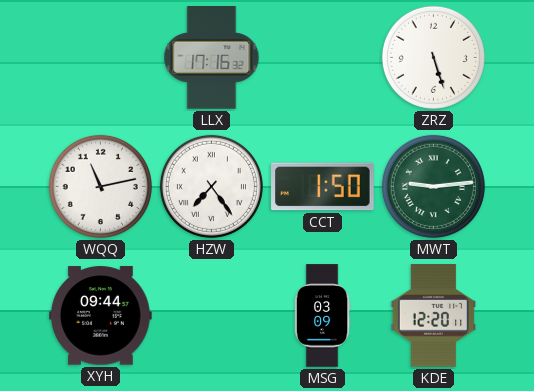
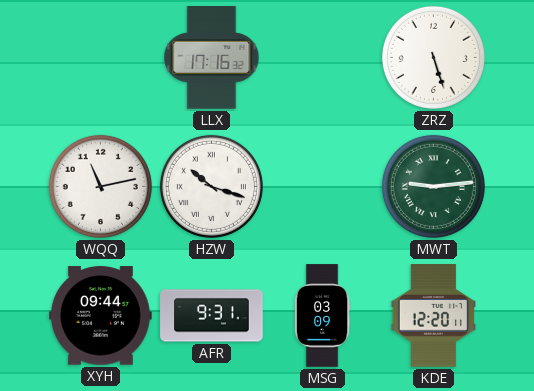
HZW: 7:24 -> 10:18 (211, 186)
CCT: 1:50 -> none (323, 187)
AFR: none -> 9:31 (212, 316)
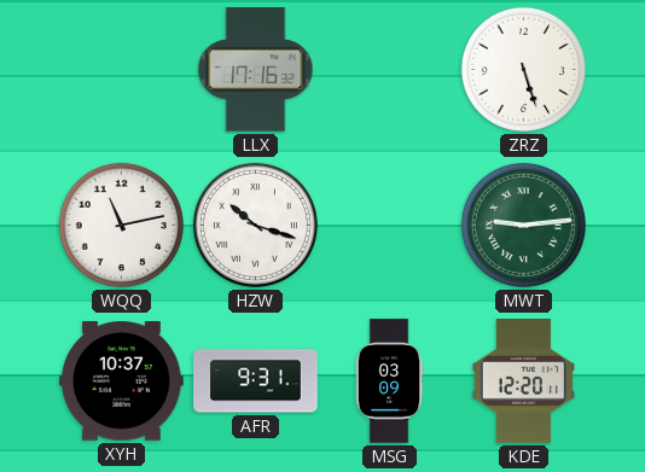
XYH: 09:44 -> 10:37 (122, 381)
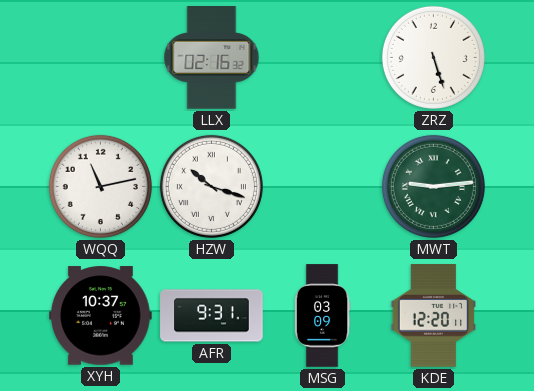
LLX: 17:16 -> 02:16 (212, 58)
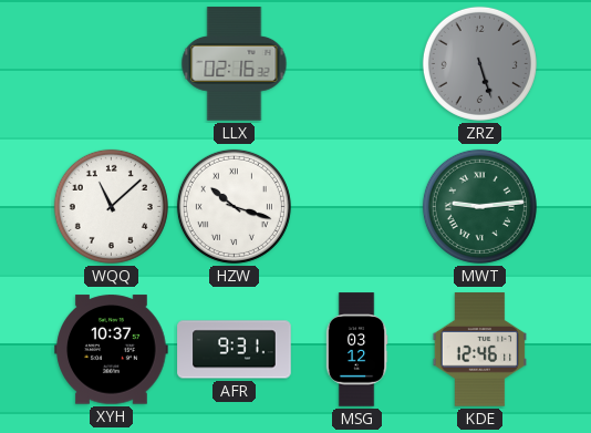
ZRZ dial: white -> grey (479, 63)
WQQ: 11:13 -> 11:08 (111, 206)
MSG: 03:09 -> 03:12 (356, 350)
KDE: 12:20 -> 12:46 (480, 350)
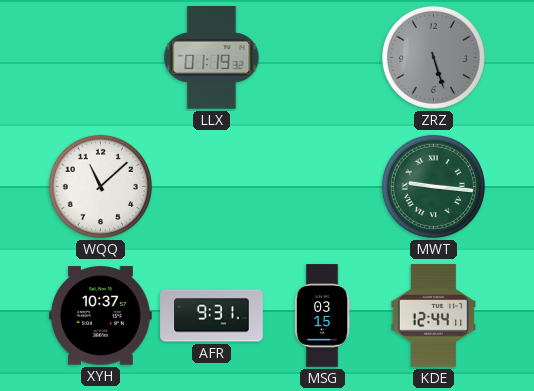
LLX: 02:16 -> 01:19 (212, 58)
HZW: 10:18 -> none (234, 206)
MWT: 9:14 -> 9:16 (433, 186)
MSG: 03:12 -> 03:15 (322, 316)
KDE: 12:46 -> 12:44 (434, 316)
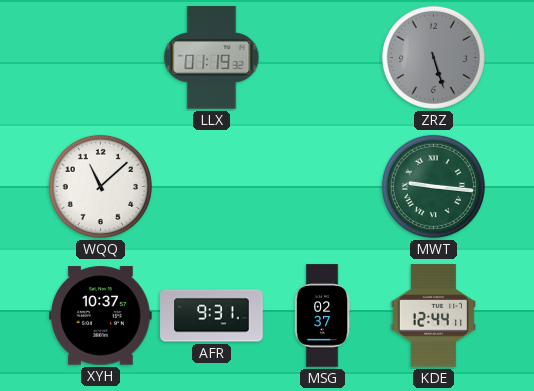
MSG: 03:15 -> 02:37 (322, 316)
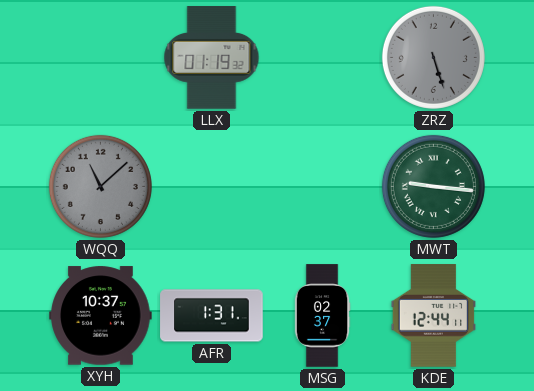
WQQ dial: white -> grey (100, 186)
AFR: 9:31 -> 1:31 (212, 316)
